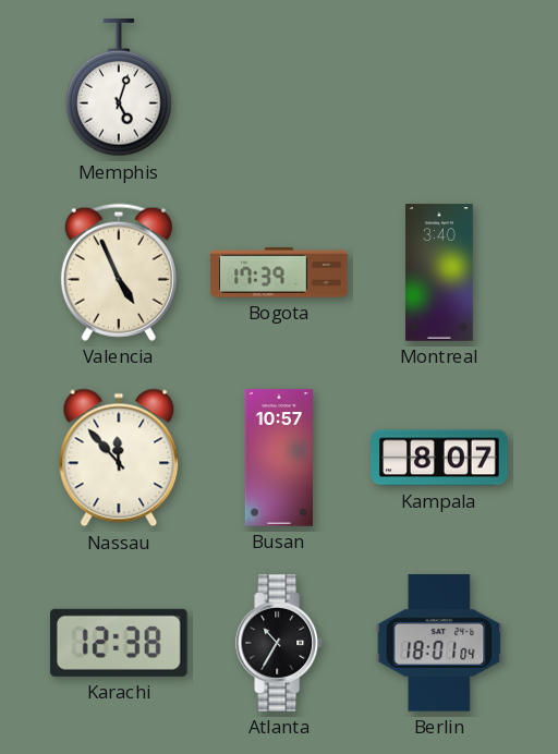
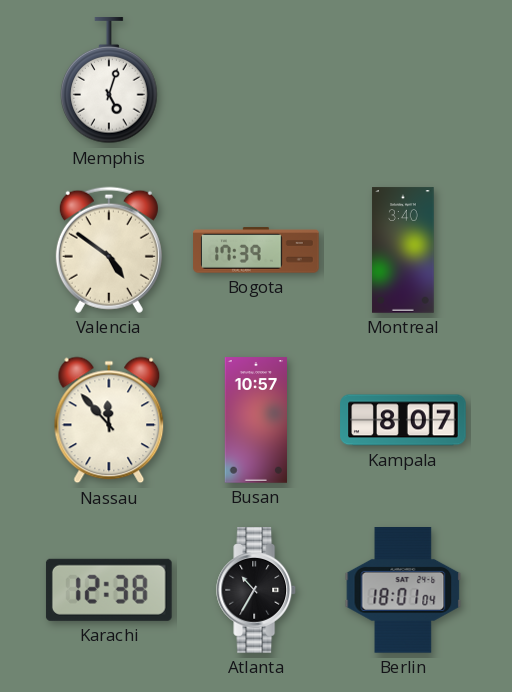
Valencia: 4:56 -> 4:51 (109, 250)
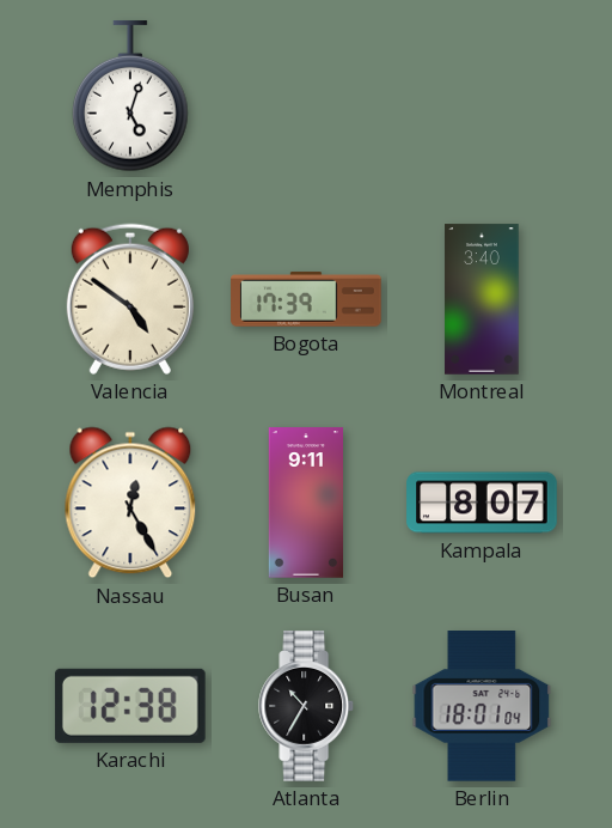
Nassau: 11:53 -> 12:25 (130, 503)
Busan: 10:57 -> 9:11 (305, 503)
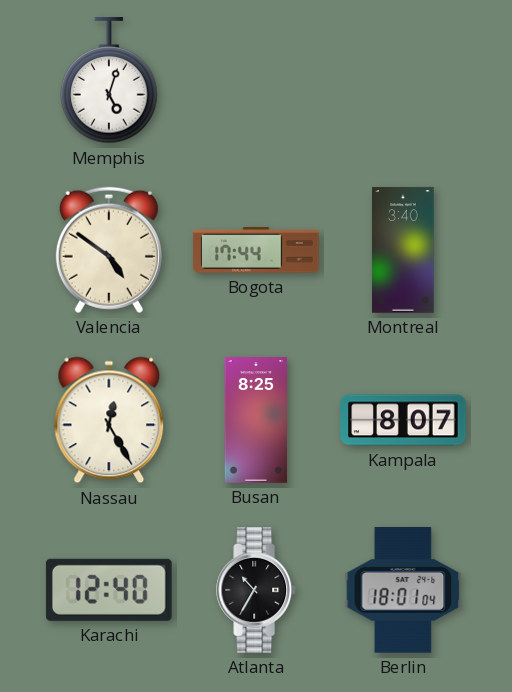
Bogota: 17:39 -> 17:44 (256, 250)
Busan: 9:11 -> 8:25 (255, 420)
Karachi: 12:38 -> 12:40 (109, 590)
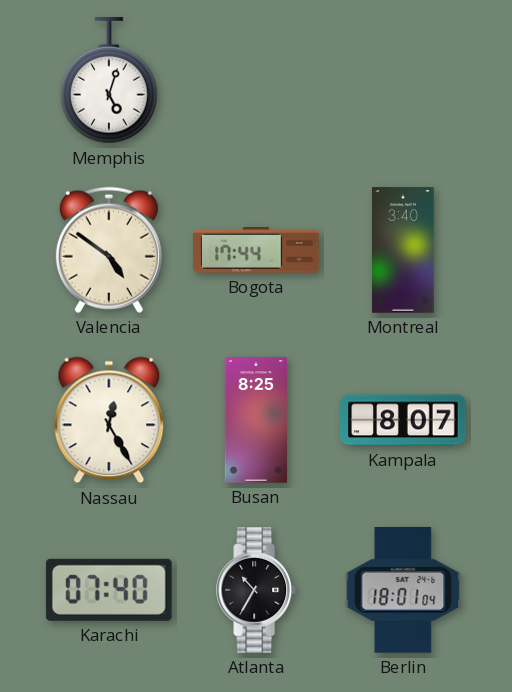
Karachi: 12:40 -> 07:40 (109, 590)
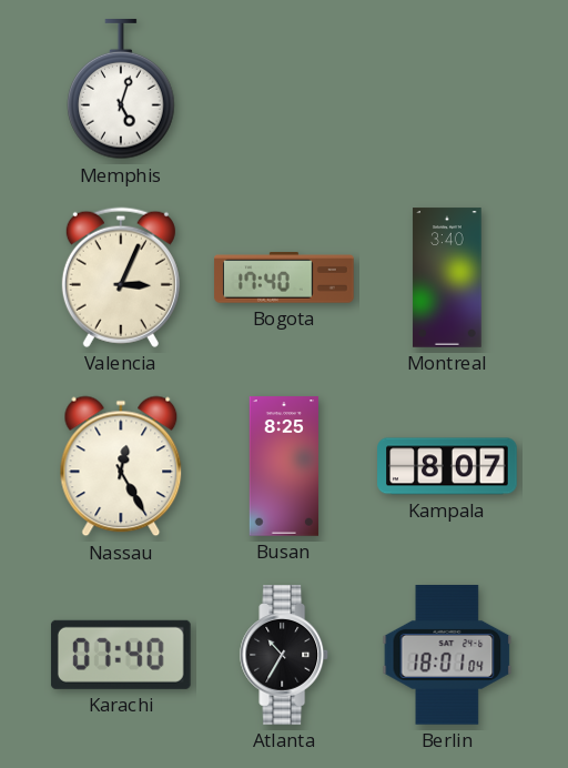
Valencia: 4:51 -> 3:04 (121, 277)
Bogota: 17:44 -> 17:40 (284, 277)
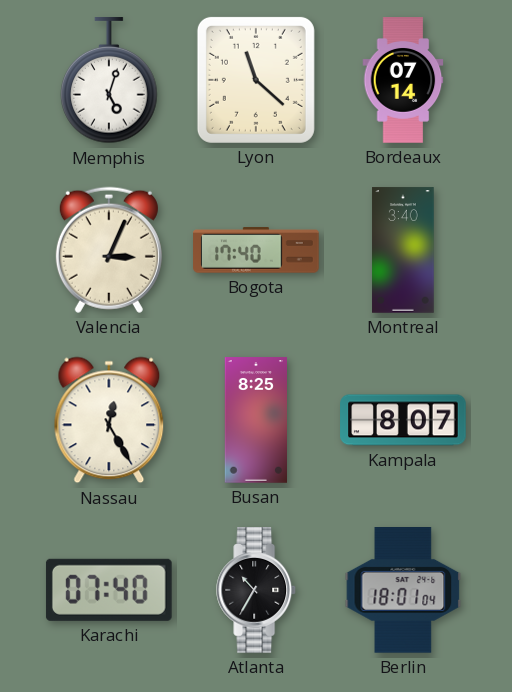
Lyon: none -> 11:22 (256, 80)
Bordeaux: none -> 07:14 (403, 80)
